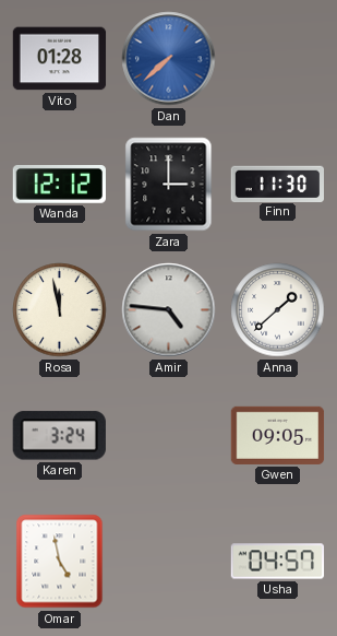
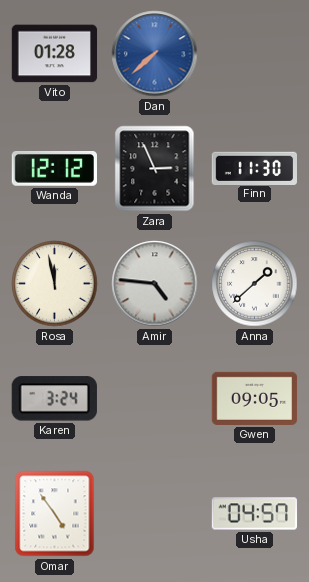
Zara: 3:00 -> 2:56 (155, 169)
Omar: 4:58 -> 4:54 (55, 514)
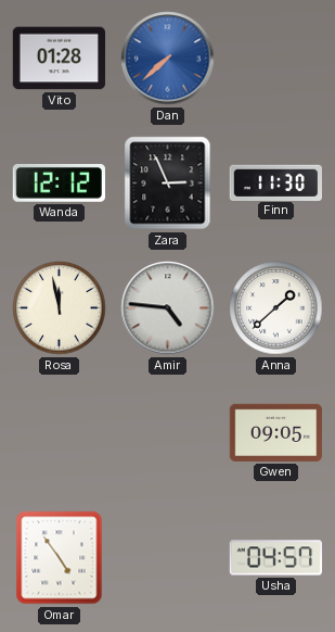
Karen: 3:24 -> none (54, 399)
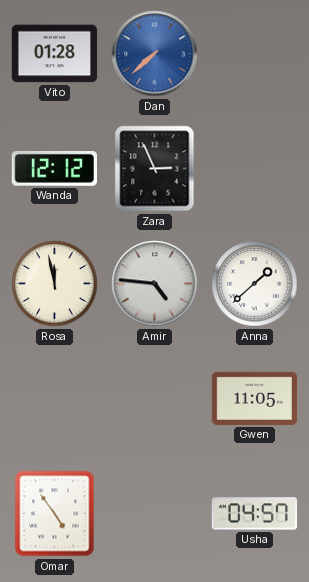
Finn: 11:30 -> none (275, 182)
Gwen: 09:05 -> 11:05 (255, 398)
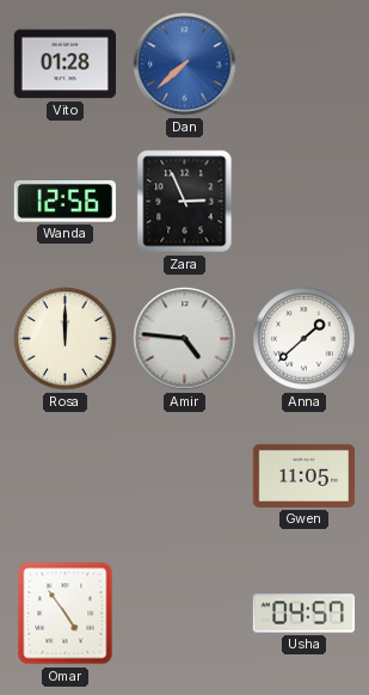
Wanda: 12:12 -> 12:56 (64, 202)
Rosa: 11:58 -> 12:00 (66, 339)
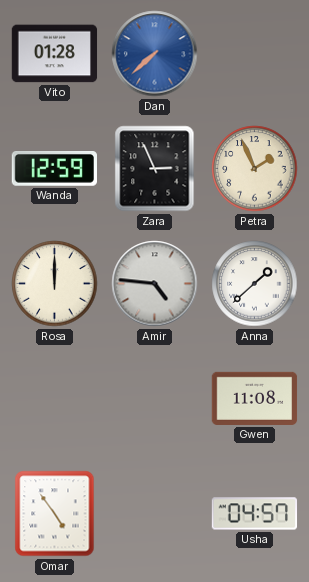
Wanda: 12:56 -> 12:59 (54, 169)
Petra: none -> 1:56 (255, 169)
Gwen: 11:05 -> 11:08 (255, 398)
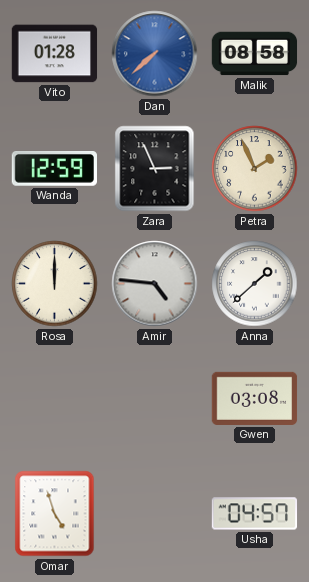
Malik: none -> 08:58 (255, 54)
Gwen: 11:08 -> 03:08 (255, 398)
Omar: 4:54 -> 4:57 (55, 514)
